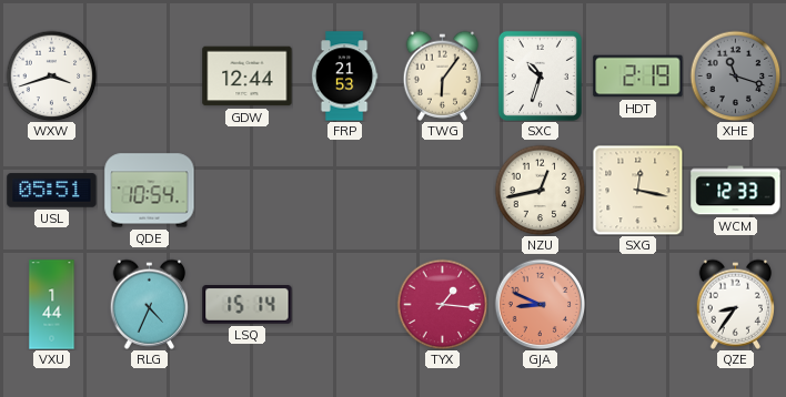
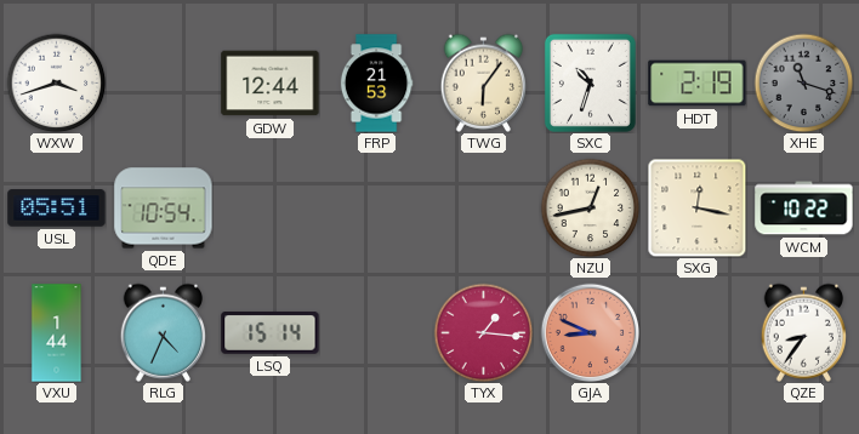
WCM: 12:33 -> 10:22 (804, 209)
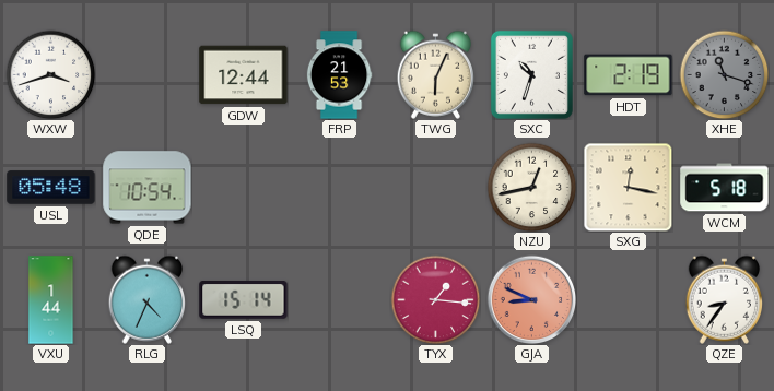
TWG: 6:06 -> 6:04 (435, 74)
USL: 05:51 -> 05:48 (51, 188)
WCM: 10:22 -> 5:18 (725, 188)
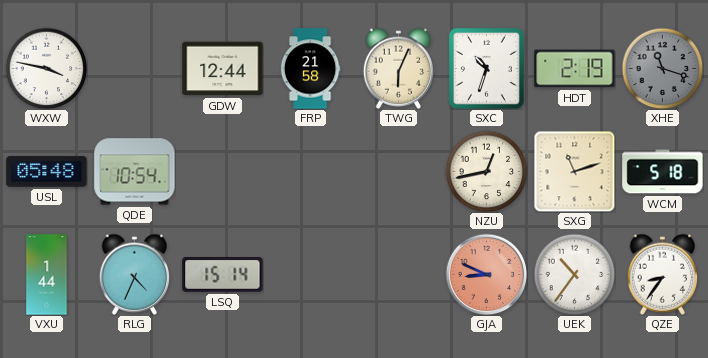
WXW: 3:42 -> 3:47 (46, 68)
FRP: 21:53 -> 21:58 (310, 69)
SXG: 12:17 -> 11:12 (574, 171)
TYX: 1:16 -> none (435, 299)
UEK: none -> 10:36 (574, 274)
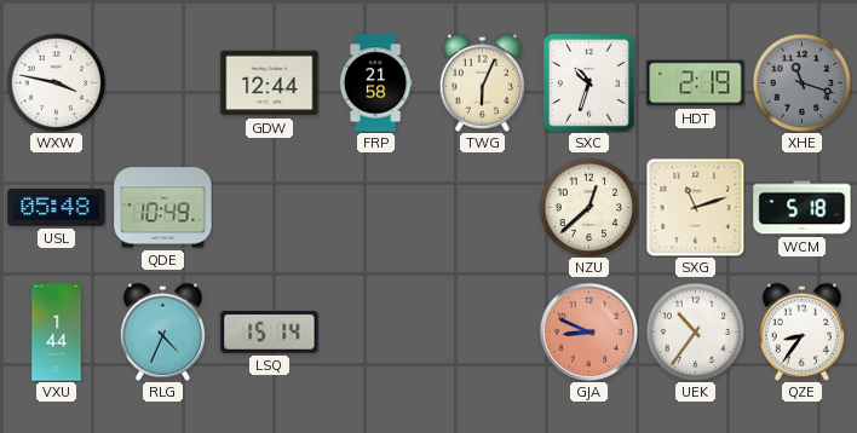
QDE: 10:54 -> 10:49 (163, 208)
NZU: 12:43 -> 12:38 (588, 207)
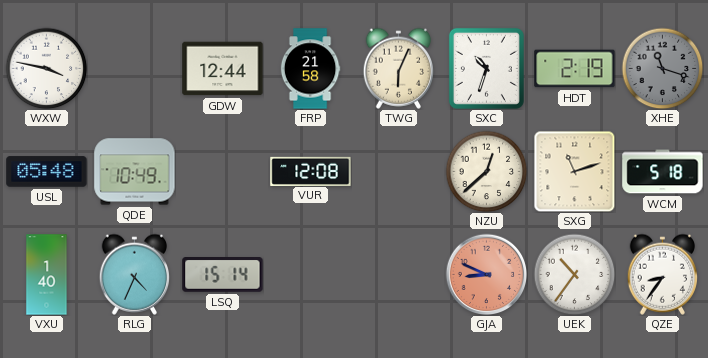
VUR: none -> 12:08 (311, 171)
VXU: 1:44 -> 1:40 (47, 275)
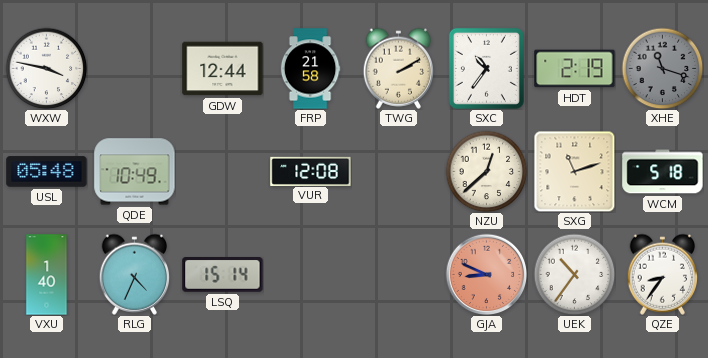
TWG: 6:04 -> 2:10 (398, 68)
SXC: 10:33 -> 10:36 (486, 68)
